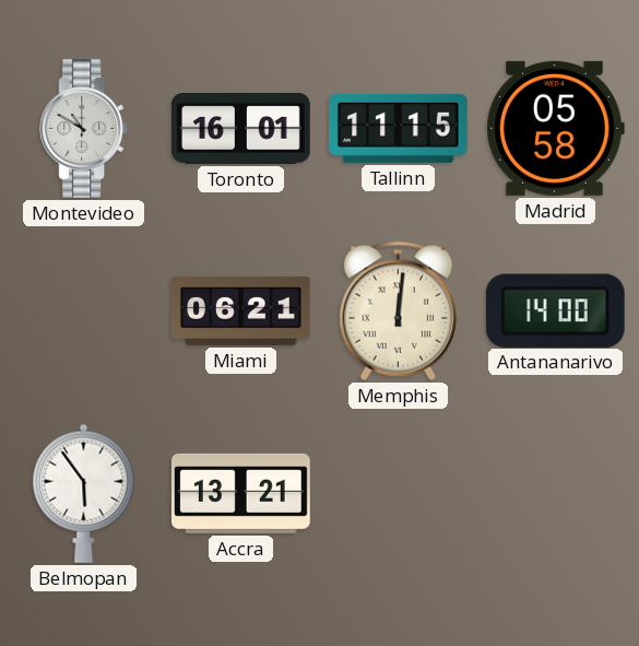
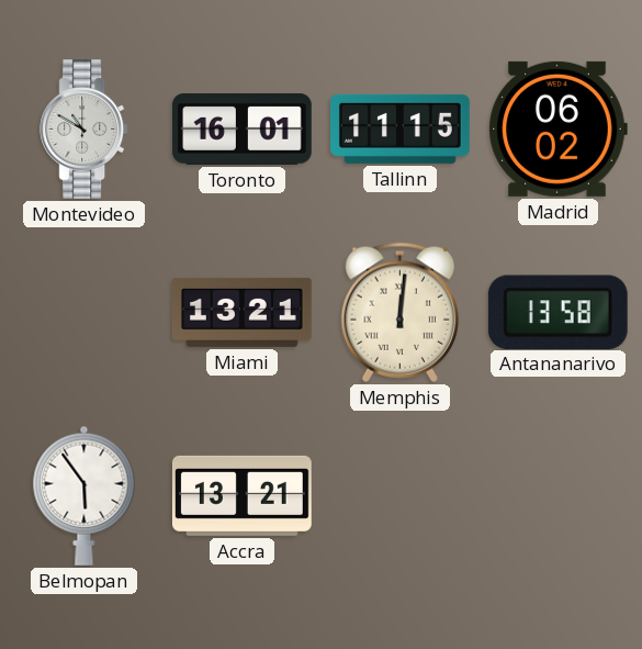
Madrid: 05:58 -> 06:02 (557, 128)
Miami: 06:21 -> 13:21 (243, 312)
Antananarivo: 14:00 -> 13:58 (557, 312)
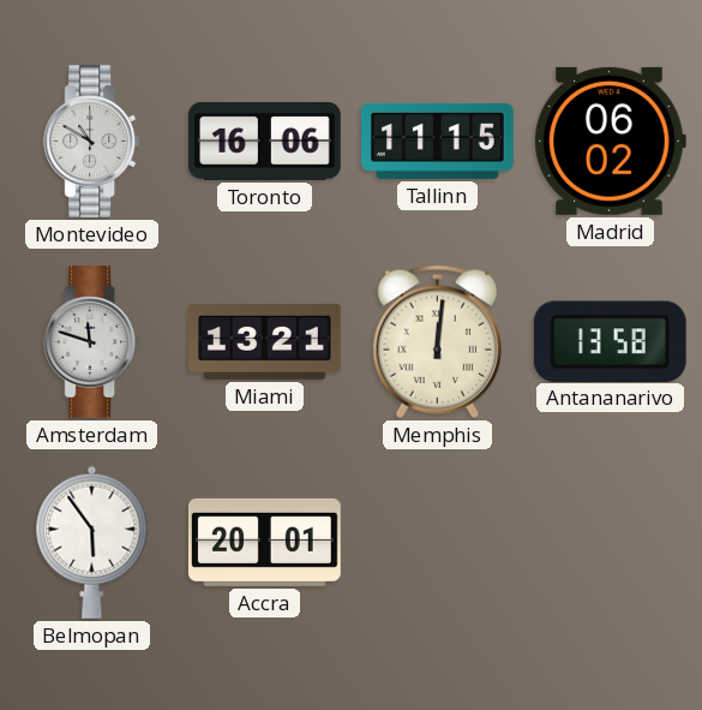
Toronto: 16:01 -> 16:06 (265, 142)
Amsterdam: none -> 11:48 (92, 342)
Accra: 13:21 -> 20:01 (264, 542)
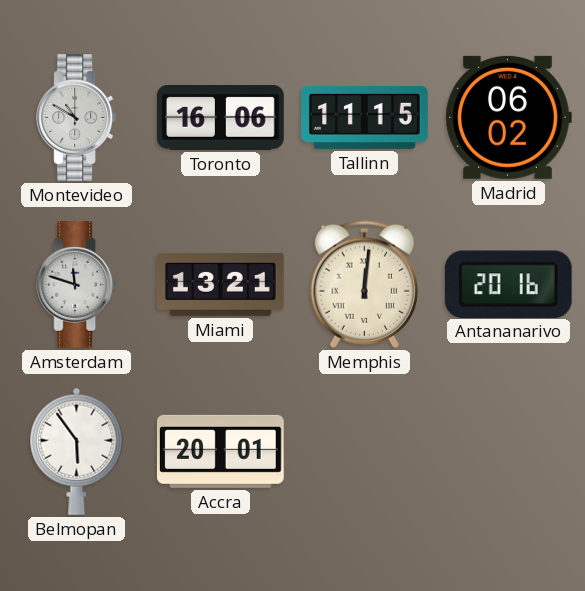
Antananarivo: 13:58 -> 20:16 (508, 284)
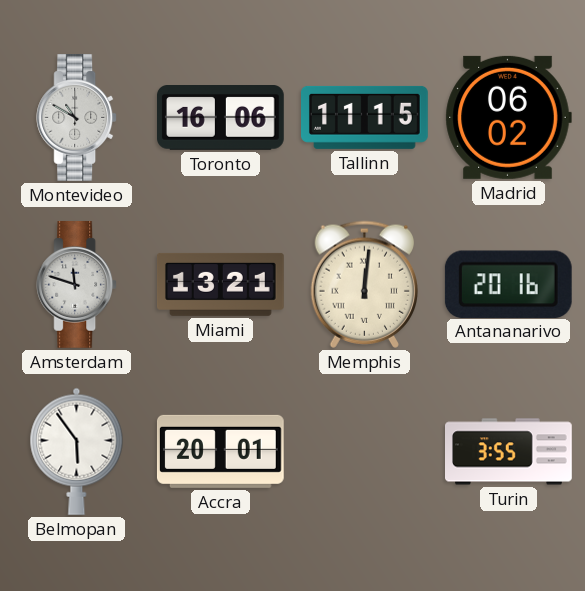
Turin: none -> 3:55 (509, 452)
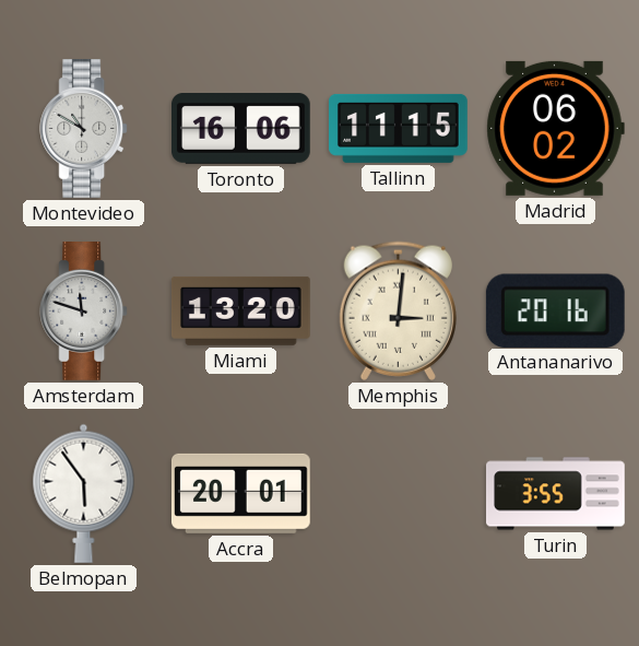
Miami: 13:21 -> 13:20 (241, 310)
Memphis: 12:01 -> 3:01 (398, 310)
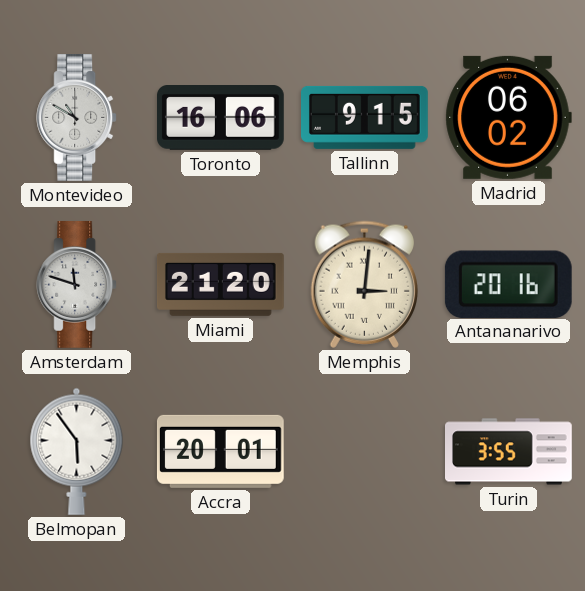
Tallinn: 11:15 -> 9:15 (365, 117)
Miami: 13:20 -> 21:20 (221, 284)
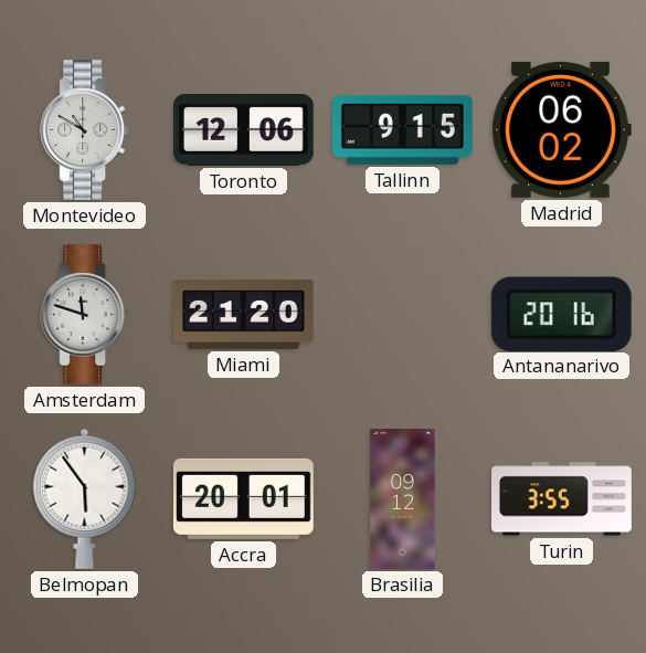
Toronto: 16:06 -> 12:06 (244, 130)
Memphis: 3:01 -> none (364, 284)
Brasilia: none -> 09:12 (403, 499)
